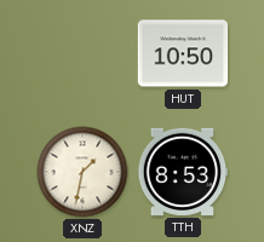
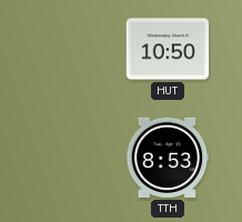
XNZ: 1:32 -> none (82, 172)
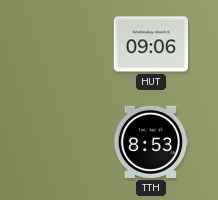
HUT: 10:50 -> 09:06 (151, 44)
